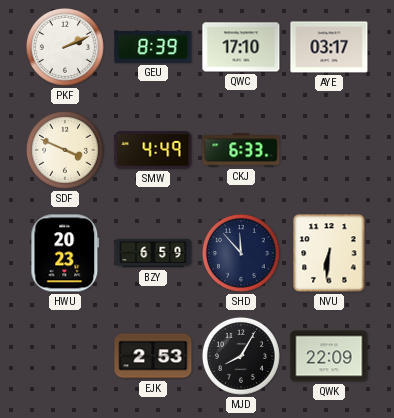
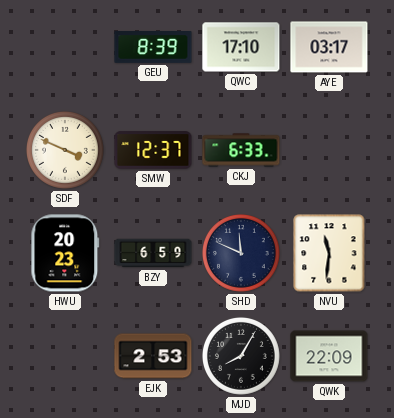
PKF: 2:11 -> none (65, 47)
SMW: 4:49 -> 12:37 (153, 150)
SHD: 11:53 -> 11:49 (241, 253)
NVU: 6:31 -> 11:31 (329, 253)
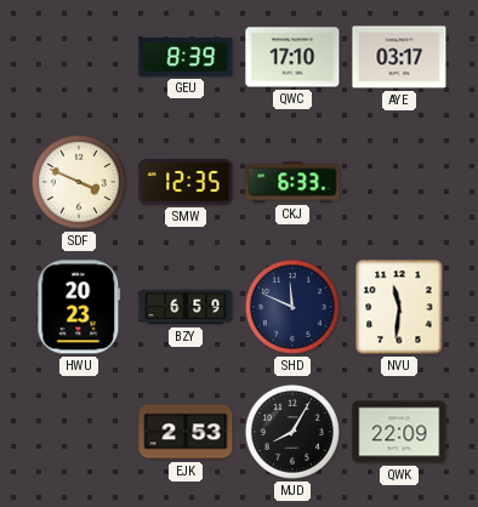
SMW: 12:37 -> 12:35 (186, 182)
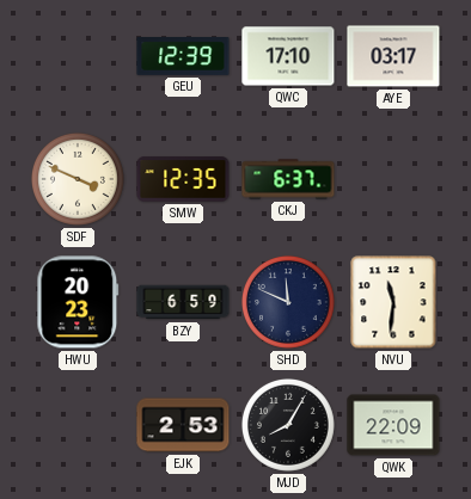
GEU: 8:39 -> 12:39 (183, 57)
CKJ: 6:33 -> 6:37 (288, 179)
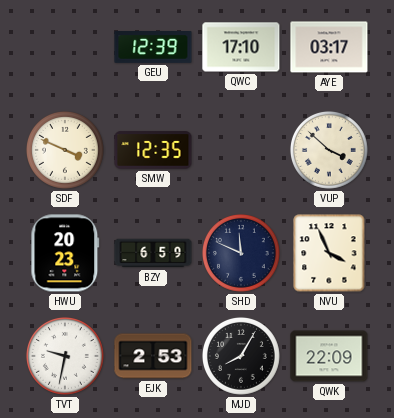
CKJ: 6:37 -> none (288, 179)
VUP: none -> 3:52 (329, 150)
NVU: 11:31 -> 3:56 (329, 253)
TVT: none -> 9:32 (65, 356)
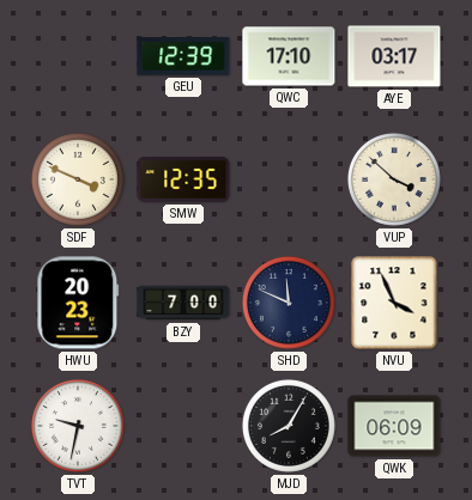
BZY: 6:59 -> 7:00 (183, 303)
EJK: 2:53 -> none (153, 356)
QWK: 22:09 -> 06:09 (394, 426)
